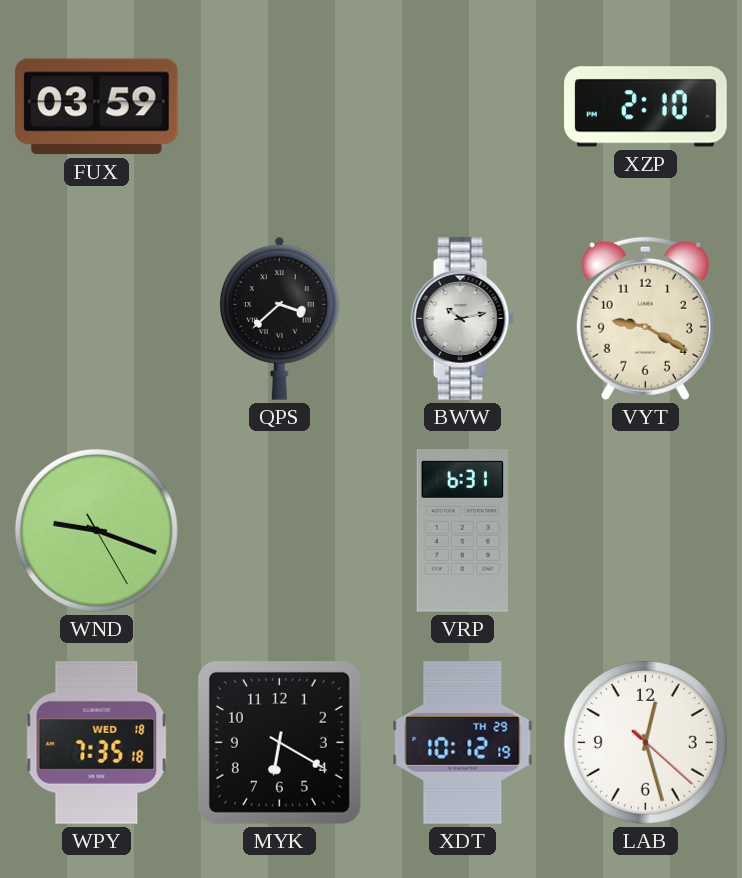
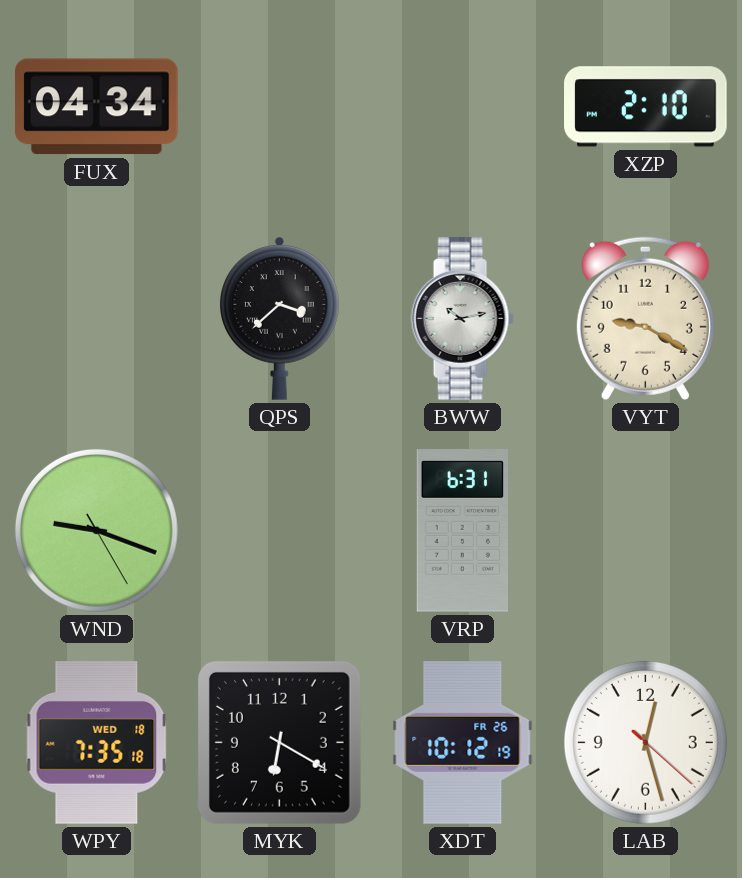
FUX: 03:59 -> 04:34 (96, 107)
XDT date: TH 29 -> FR 26 (463, 743)
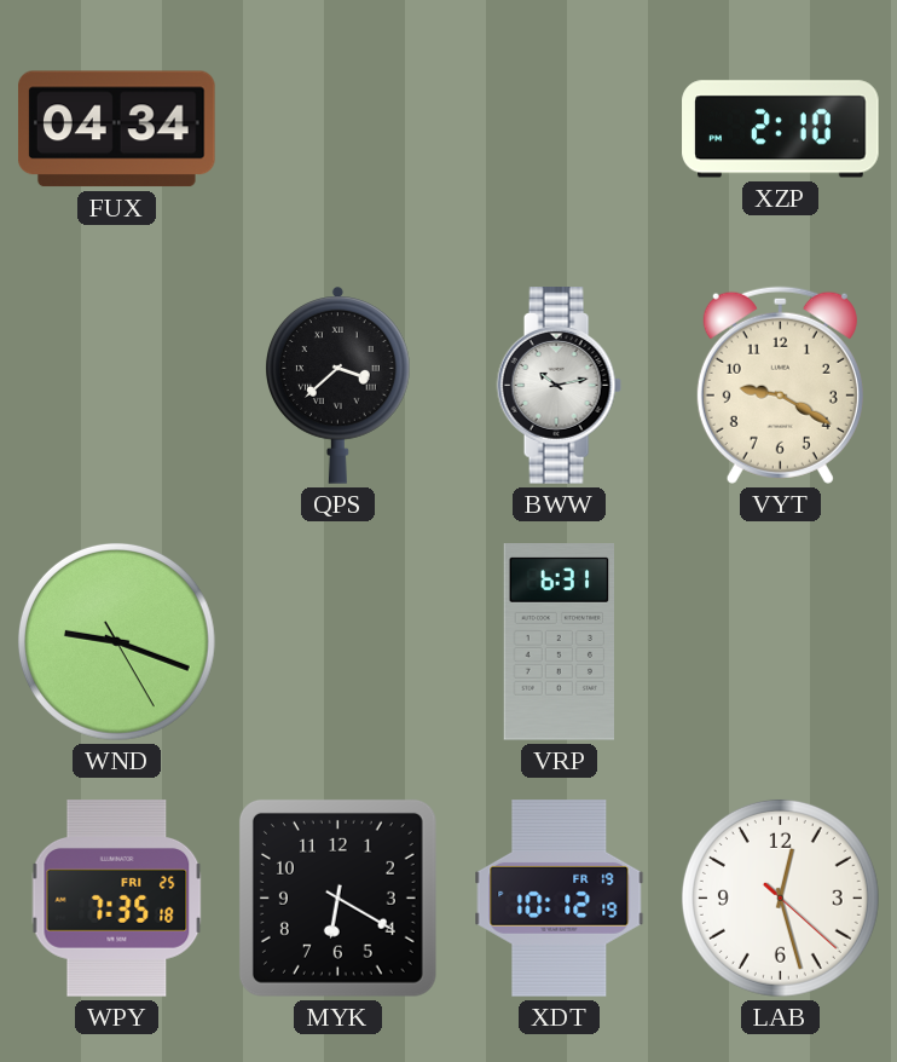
WPY date: WED 18 -> FRI 25 (117, 899)
XDT date: FR 26 -> FR 19 (560, 899)
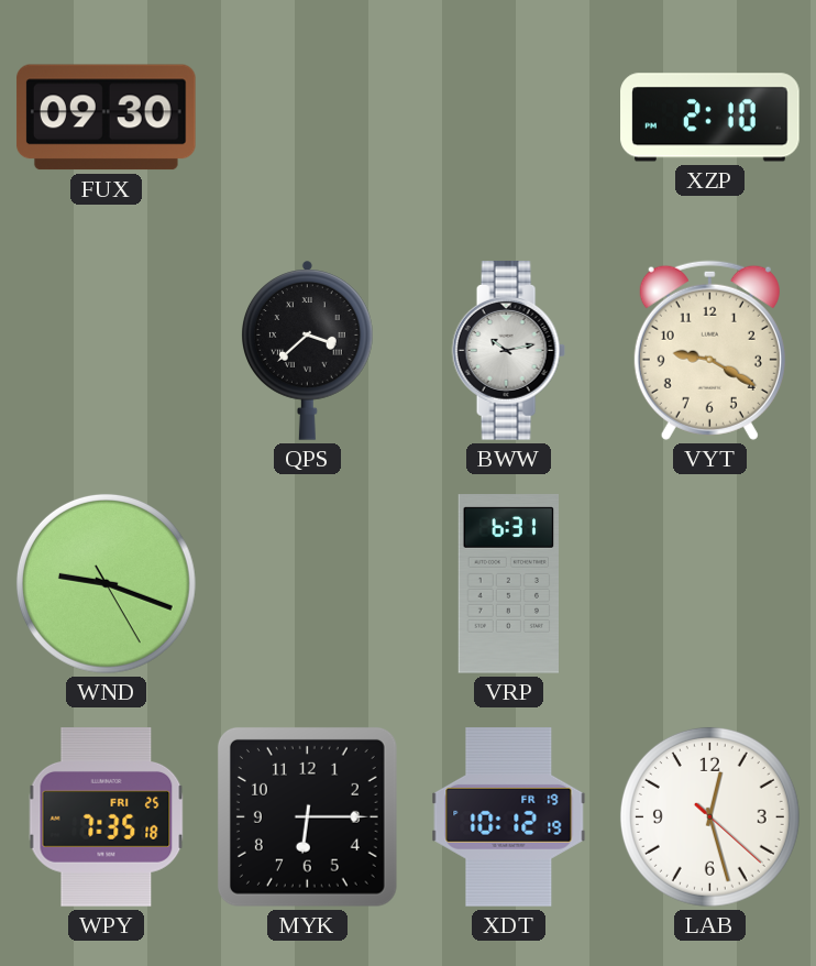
FUX: 04:34 -> 09:30 (106, 118)
MYK: 6:20 -> 6:15 (307, 816)
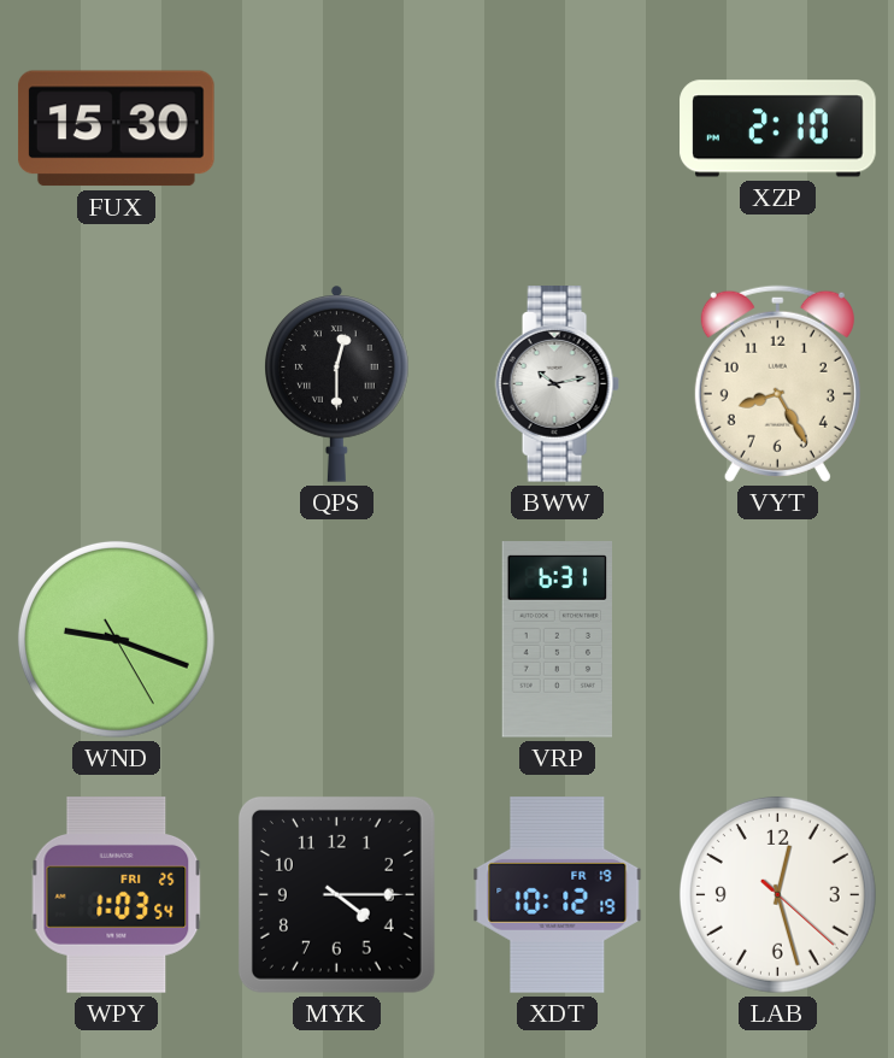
FUX: 09:30 -> 15:30 (116, 129)
QPS: 3:38 -> 12:30 (337, 383)
VYT: 9:20 -> 8:25 (777, 383)
WPY: 7:35 -> 1:03 (117, 895)
MYK: 6:15 -> 4:15 (336, 894)
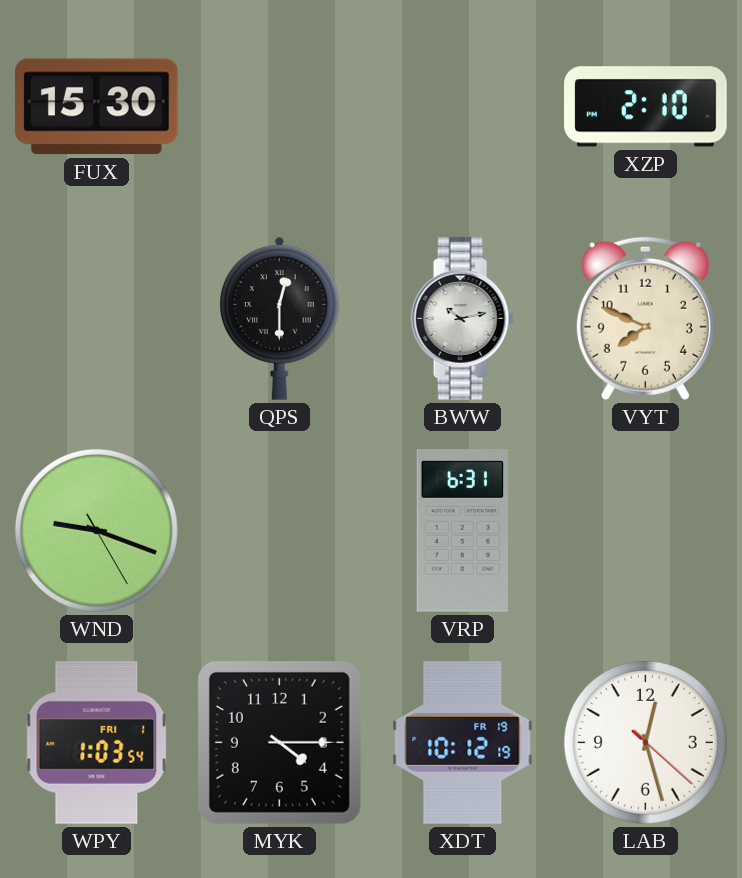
VYT: 8:25 -> 7:49 (645, 318)
WPY date: FRI 25 -> FRI 1 (97, 743)
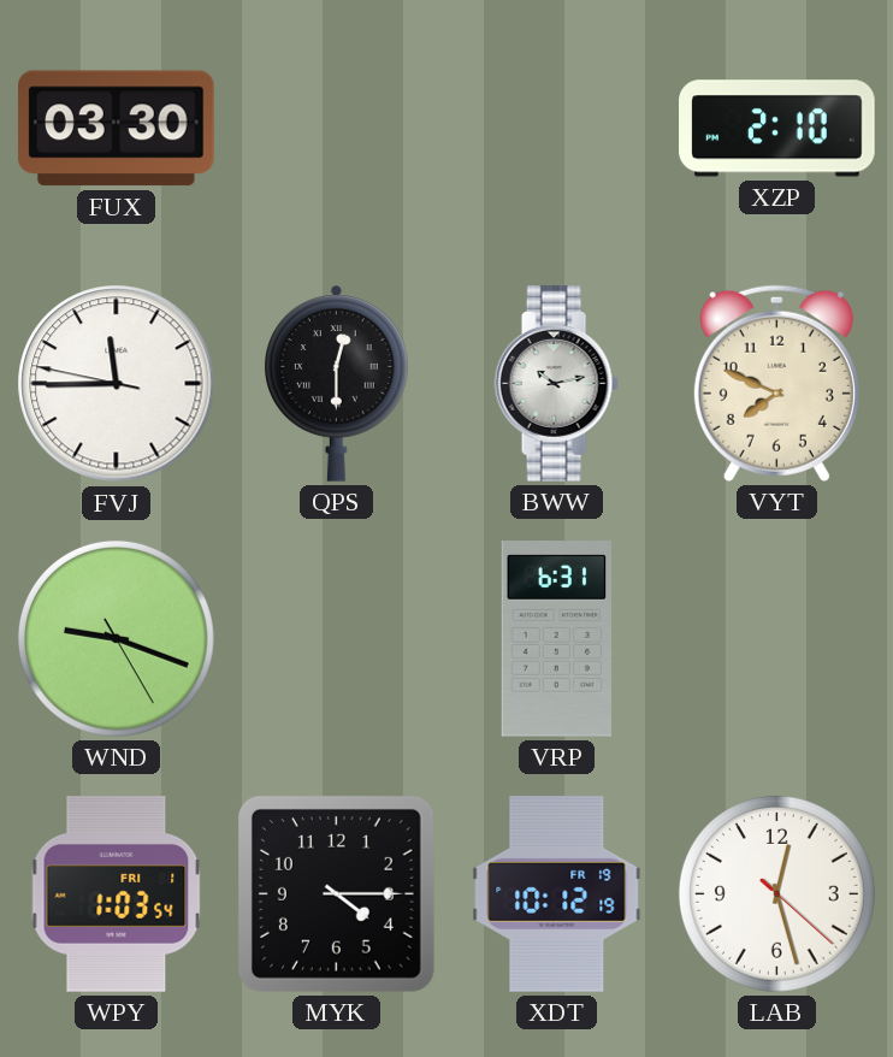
FUX: 15:30 -> 03:30 (116, 129)
FVJ: none -> 11:44 (117, 384)
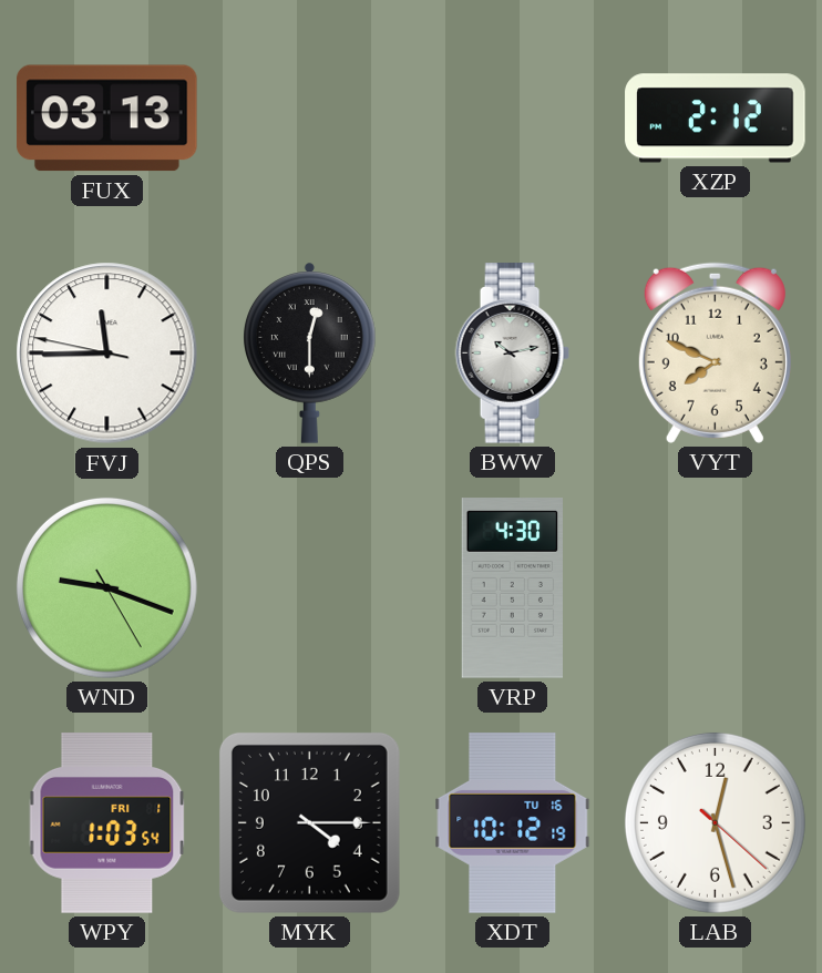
FUX: 03:30 -> 03:13 (106, 119)
XZP: 2:10 -> 2:12 (716, 119)
VRP: 6:31 -> 4:30 (513, 588)
XDT date: FR 19 -> TU 16 (513, 823)
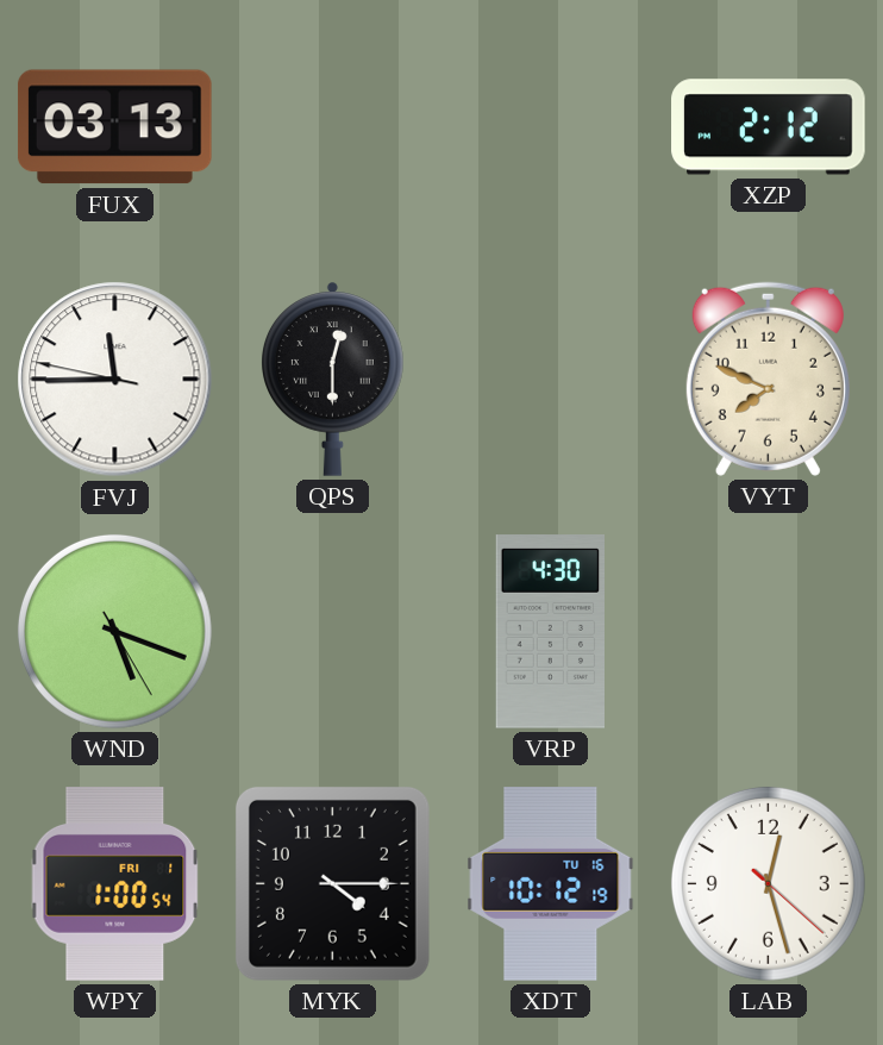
BWW: 10:13 -> none (512, 354)
WND: 9:18 -> 5:18 (114, 631)
WPY: 1:03 -> 1:00 (115, 884)
